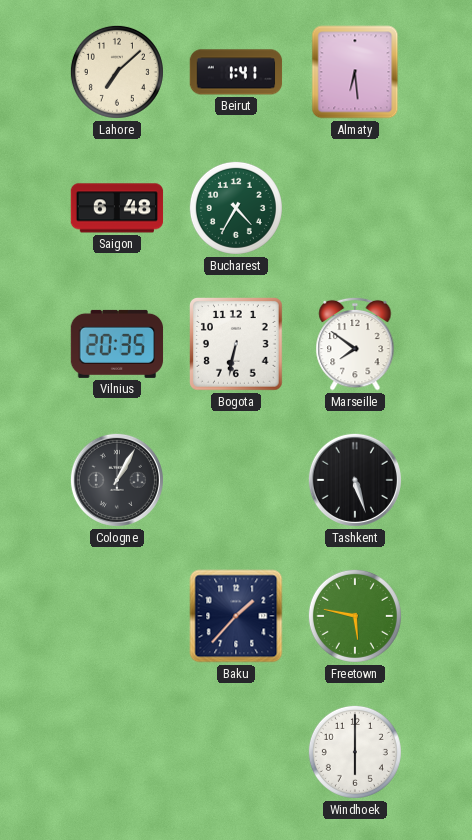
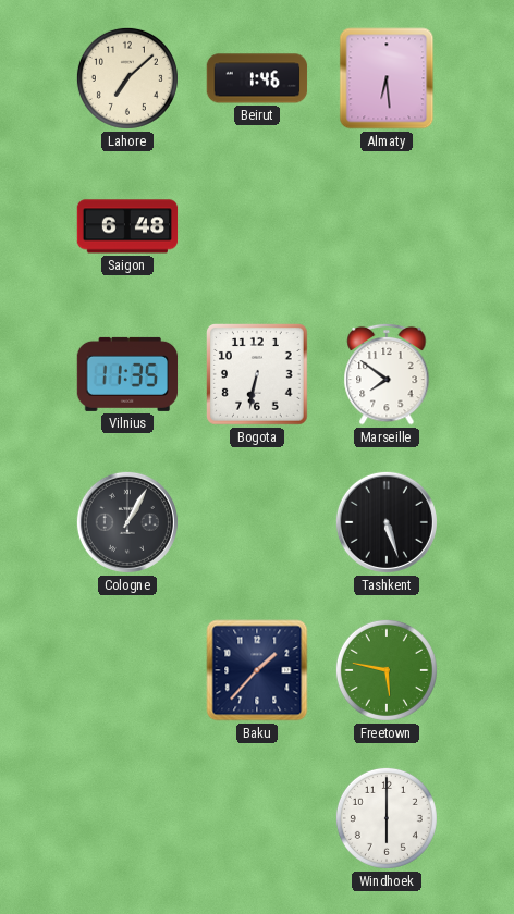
Beirut: 1:41 -> 1:46 (257, 78)
Bucharest: 4:35 -> none (236, 208)
Vilnius: 20:35 -> 11:35 (127, 374)
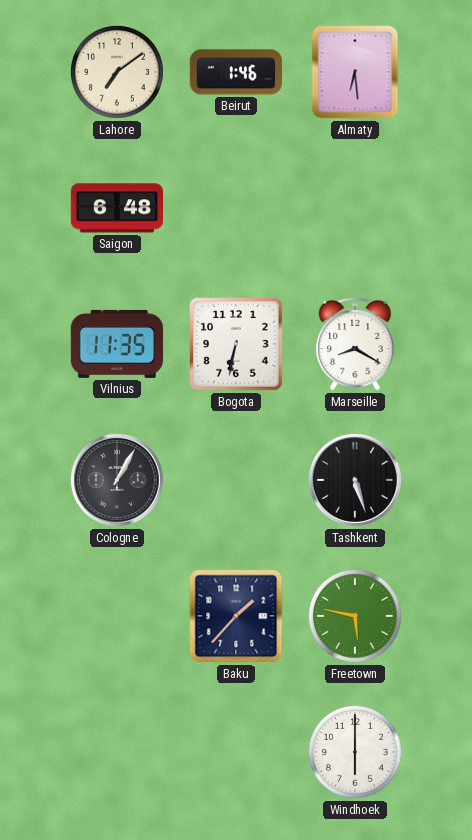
Lahore: 7:08 -> 7:09 (117, 72)
Marseille: 7:51 -> 8:20 (355, 344)
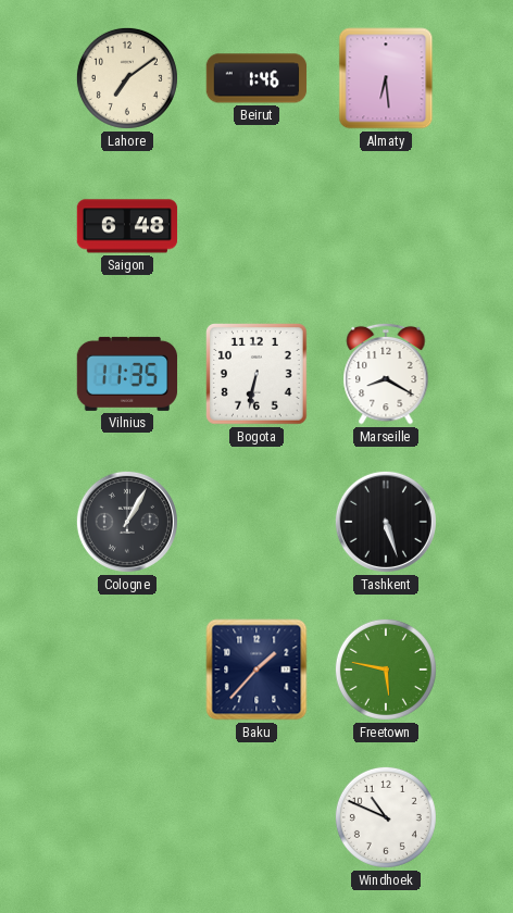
Windhoek: 6:00 -> 10:49 (386, 817)
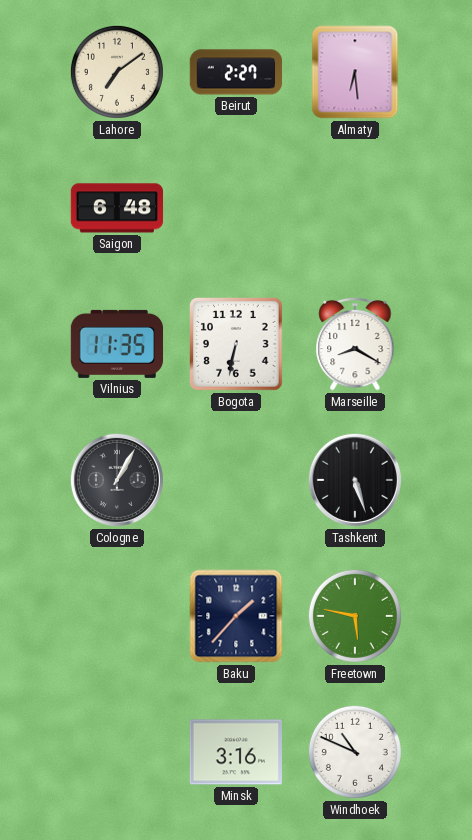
Beirut: 1:46 -> 2:27 (236, 72)
Minsk: none -> 3:16 (236, 752)
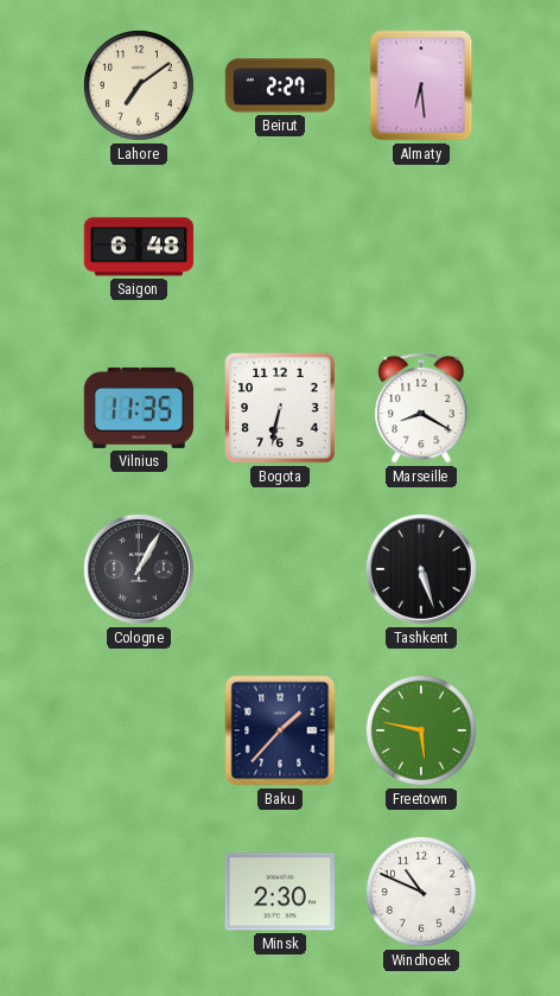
Minsk: 3:16 -> 2:30 (280, 892)
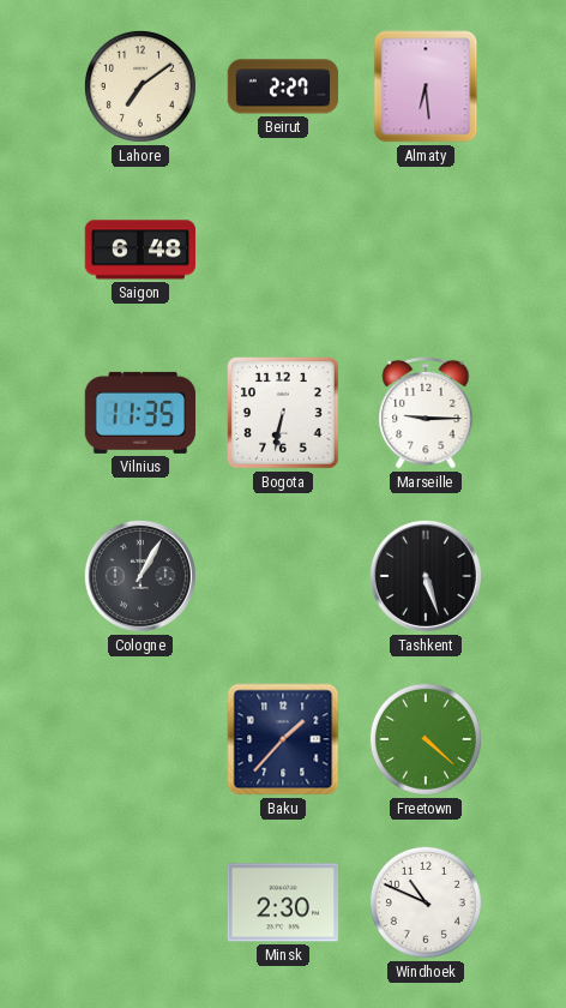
Marseille: 8:20 -> 9:15 (426, 413)
Freetown: 5:47 -> 4:22 (426, 739)
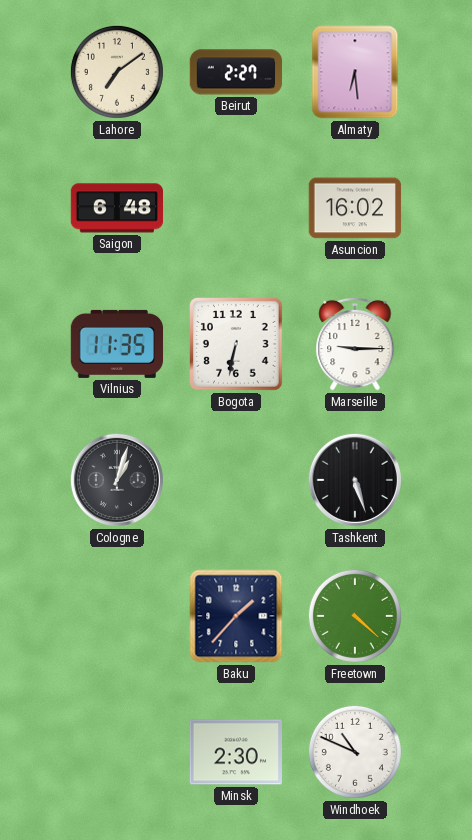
Asuncion: none -> 16:02 (355, 208)
Cologne: 1:05 -> 1:03 (117, 480)
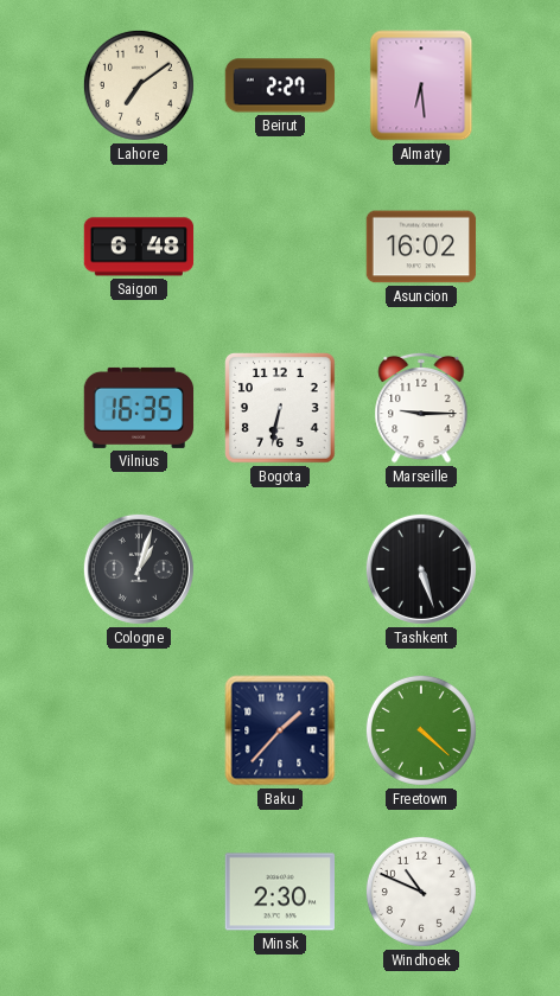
Vilnius: 11:35 -> 16:35 (139, 408)
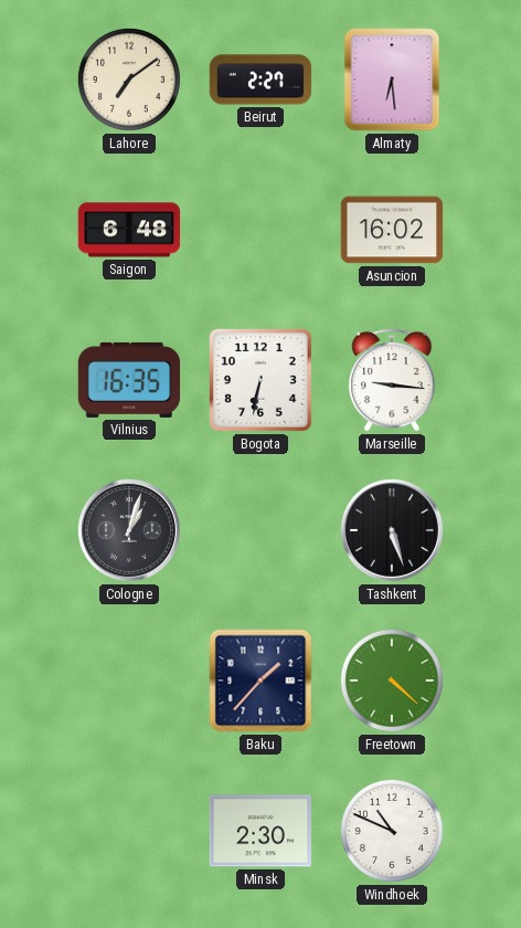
Marseille: 9:15 -> 9:16 (392, 380)
